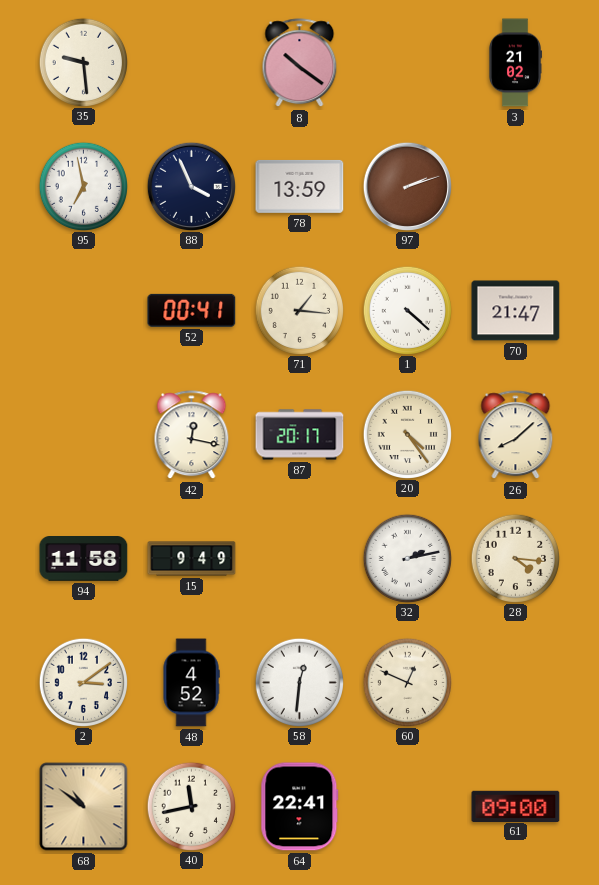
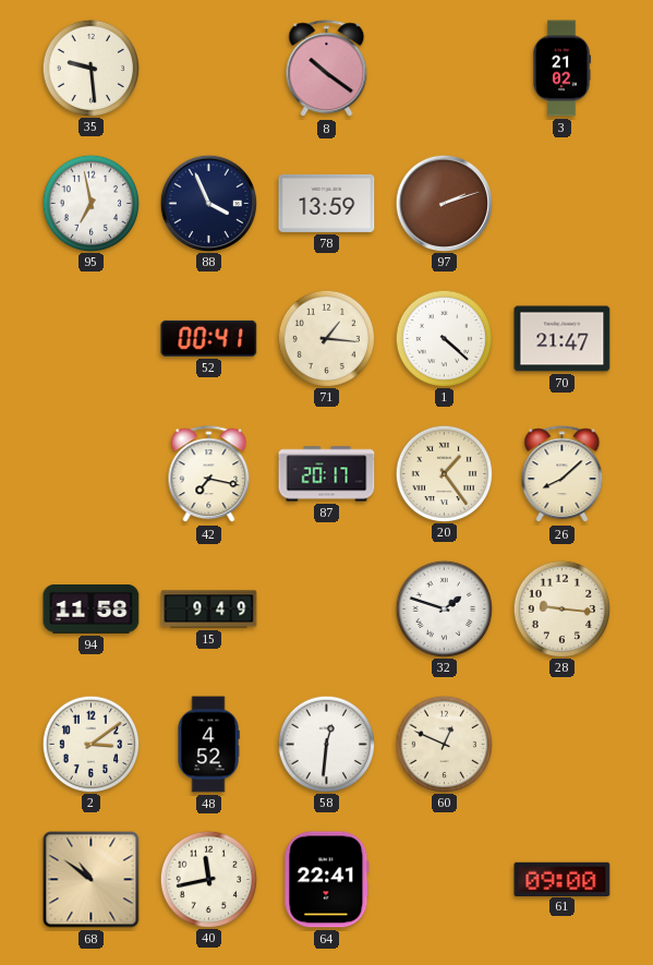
42: 12:17 -> 7:17 (209, 474)
20: 4:24 -> 1:24 (444, 473)
32: 2:13 -> 1:48 (444, 608)
28: 4:16 -> 9:16 (561, 608)
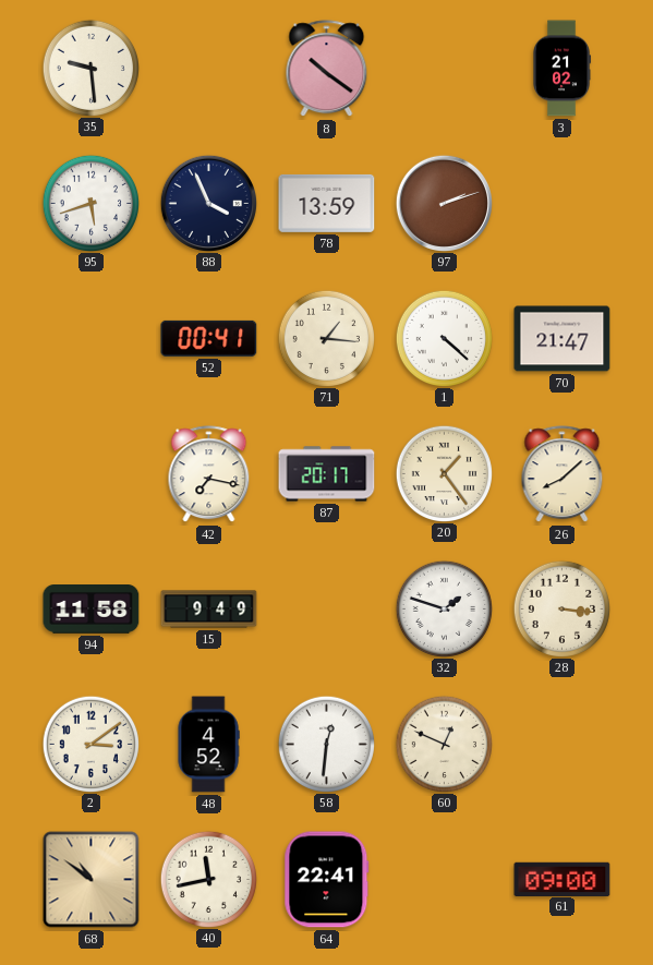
95: 6:58 -> 5:42 (90, 203)
28: 9:16 -> 3:16 (561, 608)
